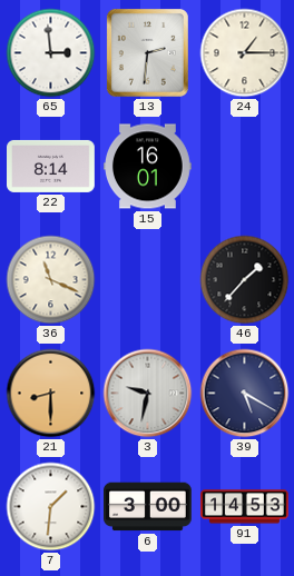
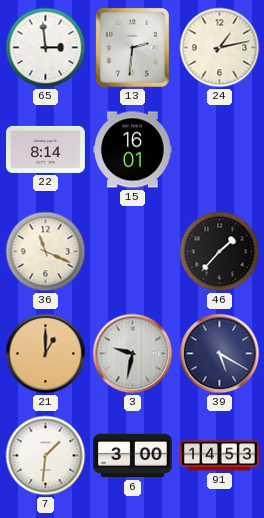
24: 1:15 -> 1:13 (220, 48)
21: 8:30 -> 1:00 (46, 354)
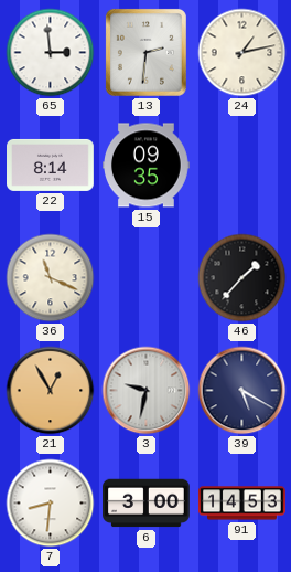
15: 16:01 -> 09:35 (147, 166)
21: 1:00 -> 12:55 (51, 391)
7: 1:31 -> 8:31 (51, 504)
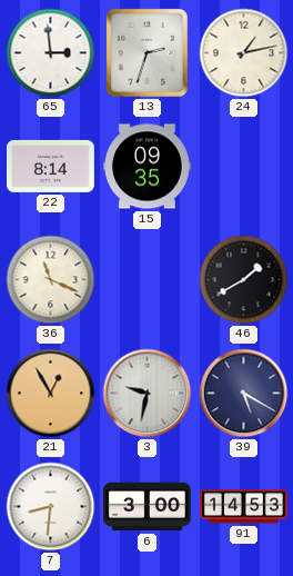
13: 2:31 -> 2:33 (146, 52)
46: 1:37 -> 1:40 (244, 280)
